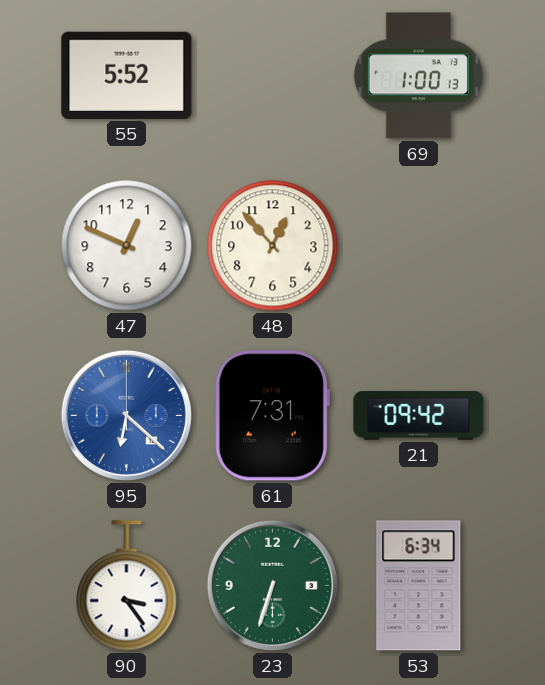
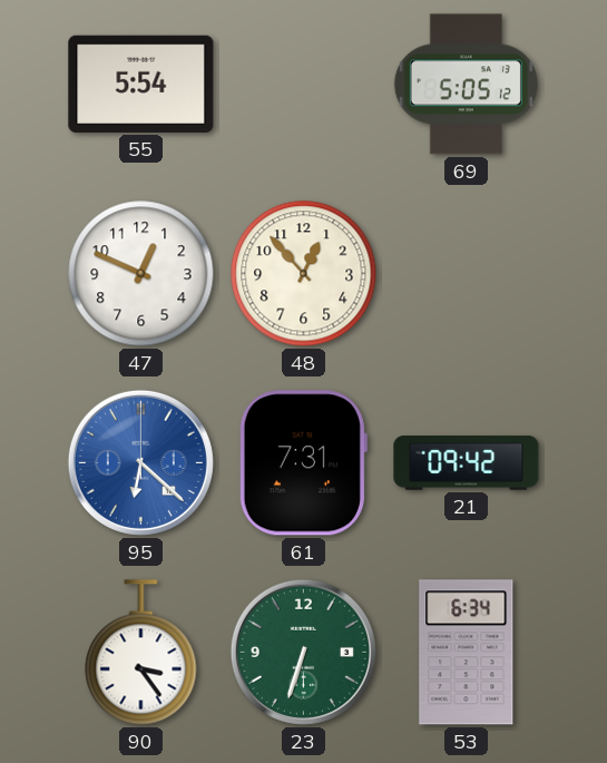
55: 5:52 -> 5:54 (141, 84)
69: 1:00 -> 5:05 (466, 85)
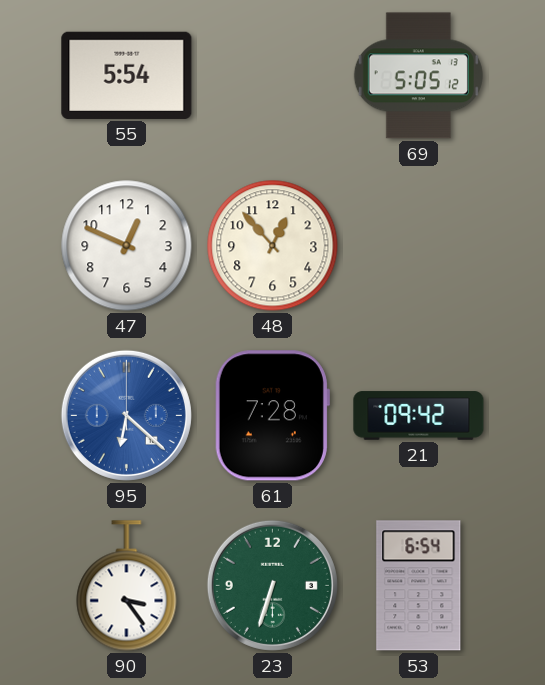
61: 7:31 -> 7:28 (272, 416)
53: 6:34 -> 6:54 (419, 586)
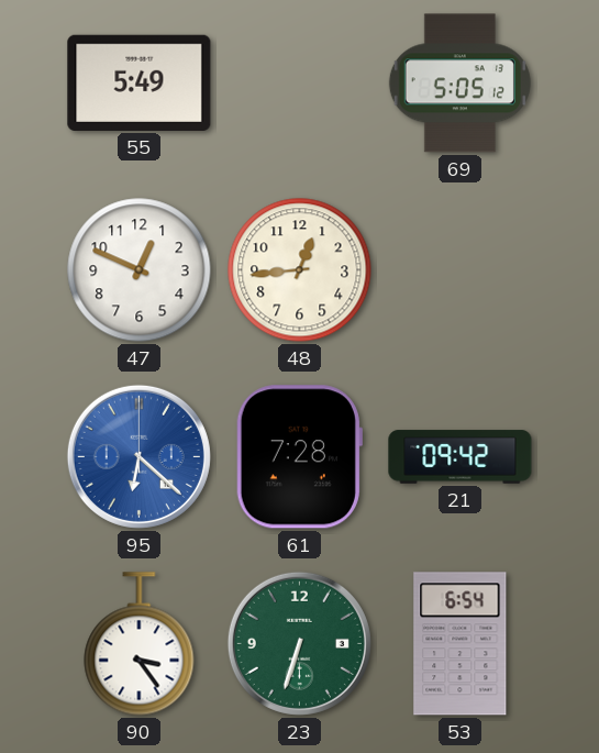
55: 5:54 -> 5:49 (140, 82)
48: 12:53 -> 12:44 (300, 270)
